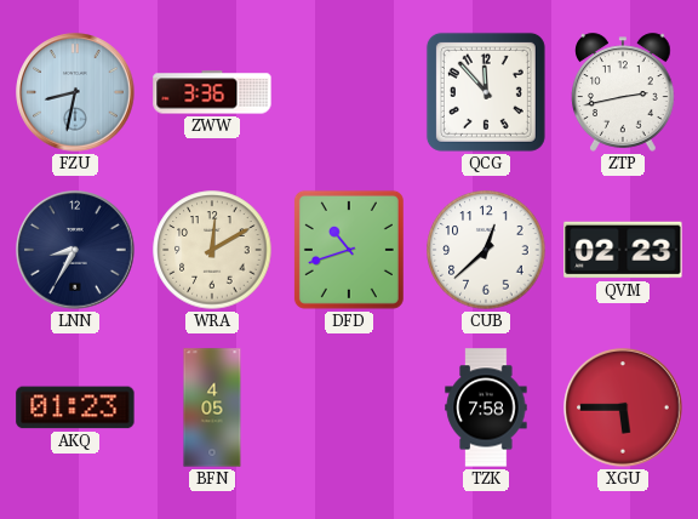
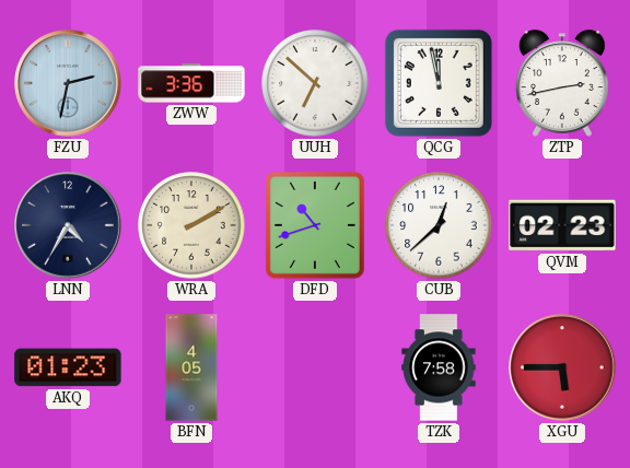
FZU: 8:32 -> 2:32 (68, 83)
UUH: none -> 6:52 (315, 83)
QCG: 11:53 -> 11:58 (439, 83)
LNN: 8:35 -> 4:35 (68, 225)
WRA: 12:10 -> 2:10 (191, 225)
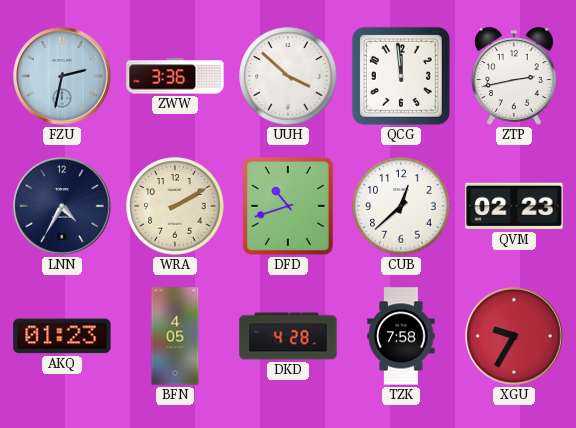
UUH: 6:52 -> 3:52 (288, 76)
QCG: 11:58 -> 11:59 (401, 76)
DKD: none -> 4:28 (288, 336)
XGU: 5:45 -> 9:35 (514, 336)
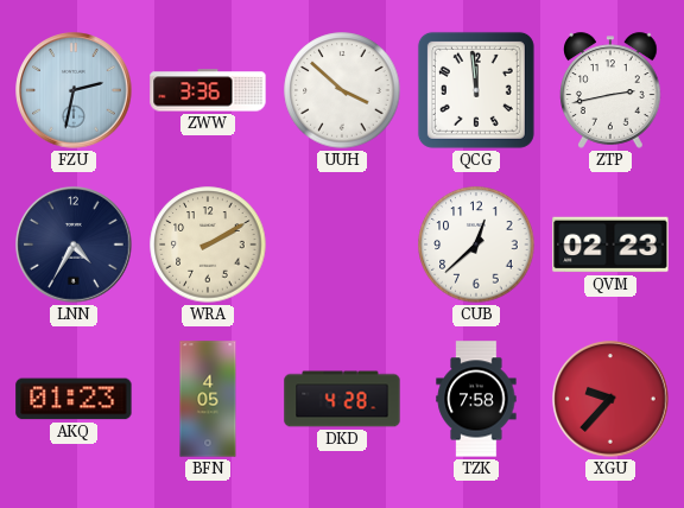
DFD: 10:42 -> none (288, 206)
XGU: 9:35 -> 9:37 (610, 399)
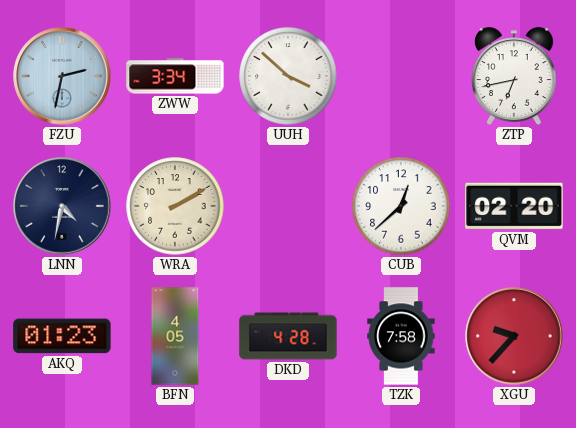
ZWW: 3:36 -> 3:34 (175, 76)
QCG: 11:59 -> none (476, 90)
ZTP: 2:43 -> 6:43 (515, 76)
LNN: 4:35 -> 4:32 (62, 206)
QVM: 02:23 -> 02:20 (514, 206)
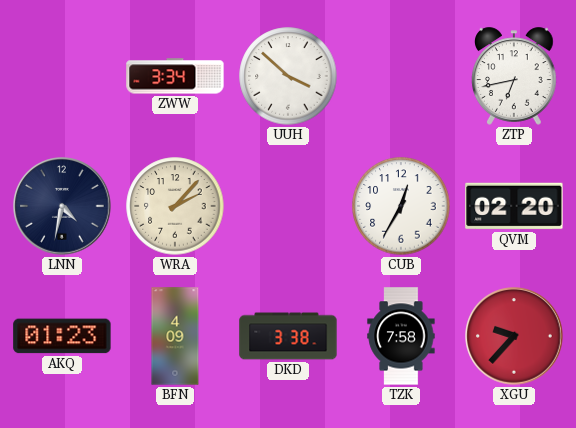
FZU: 2:32 -> none (62, 76)
WRA: 2:10 -> 2:07 (175, 206)
CUB: 12:38 -> 12:35 (401, 206)
BFN: 4:05 -> 4:09 (175, 336)
DKD: 4:28 -> 3:38 (288, 336)
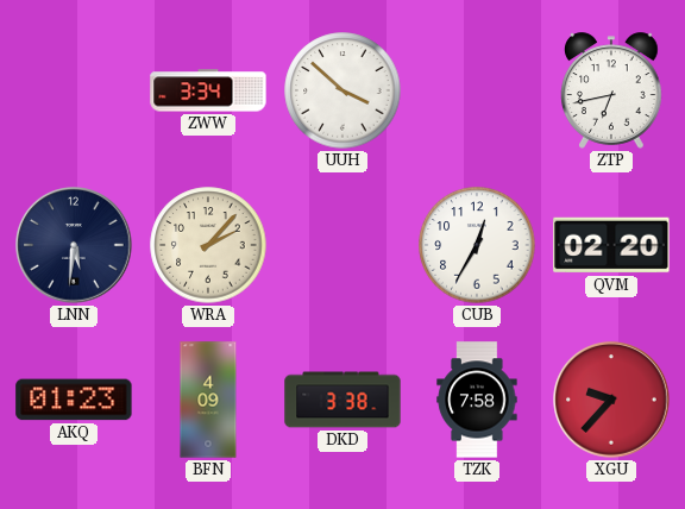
LNN: 4:32 -> 5:31 (74, 245)
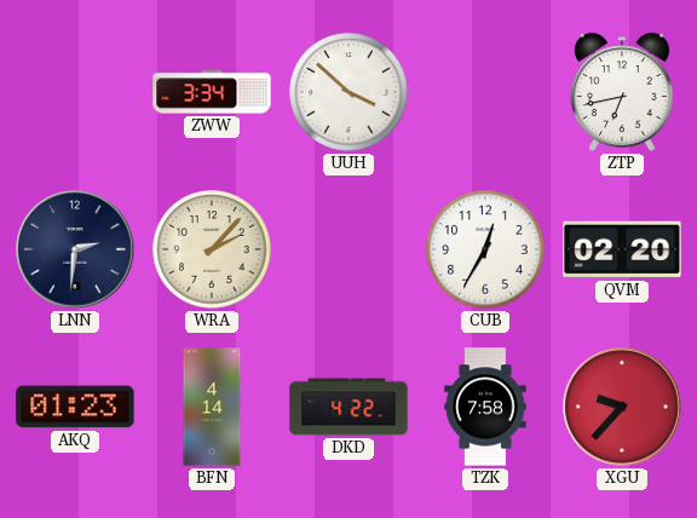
LNN: 5:31 -> 2:31 (75, 249)
BFN: 4:09 -> 4:14 (212, 407)
DKD: 3:38 -> 4:22 (348, 407)
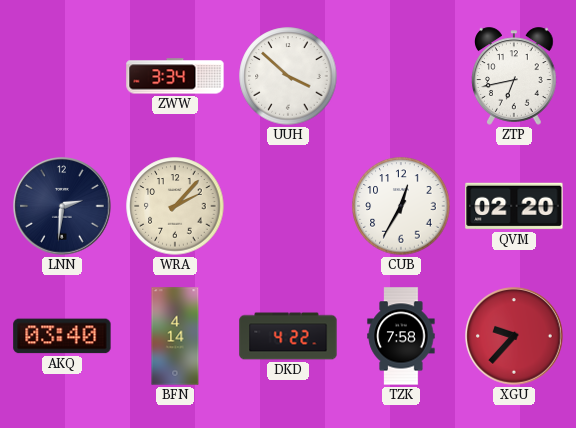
AKQ: 01:23 -> 03:40 (62, 336)
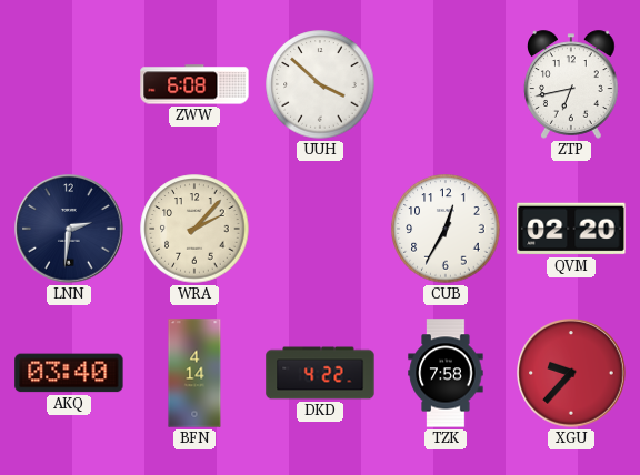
ZWW: 3:34 -> 6:08 (194, 84)
